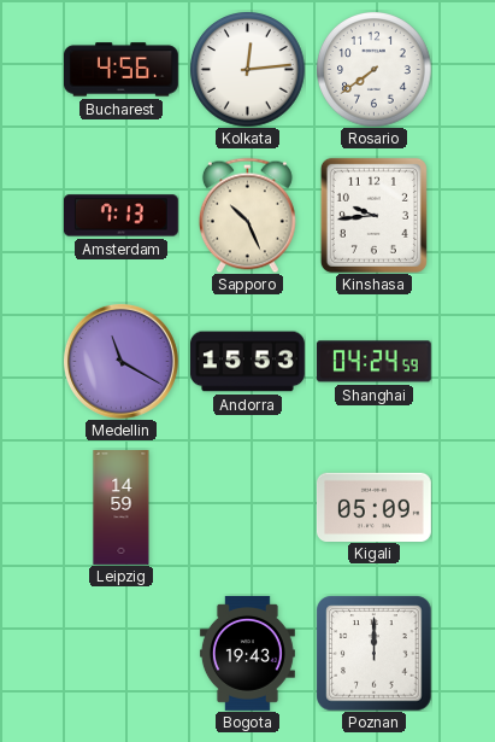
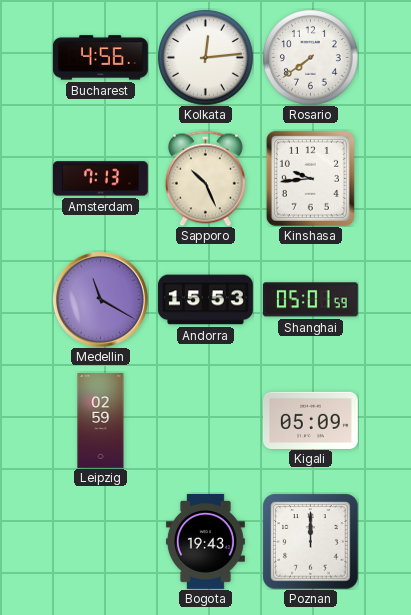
Shanghai: 04:24 -> 05:01 (310, 300)
Leipzig: 14:59 -> 02:59 (101, 421)
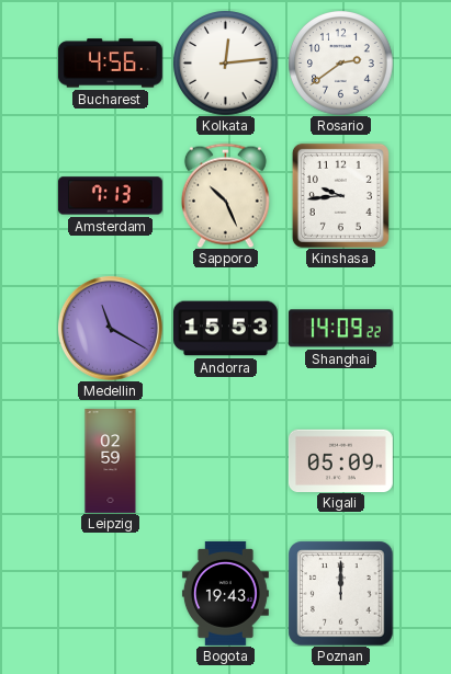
Rosario: 7:39 -> 2:39 (340, 62)
Shanghai: 05:01 -> 14:09 (340, 329)
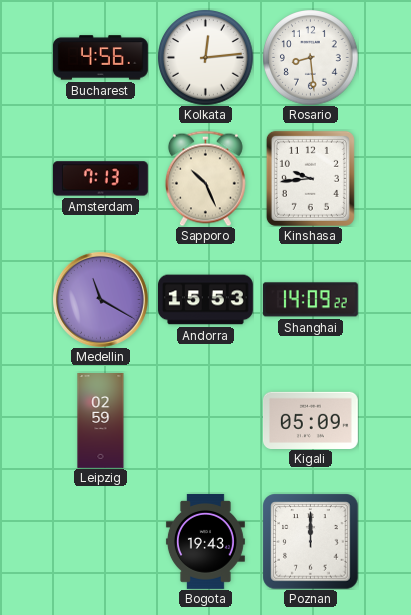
Rosario: 2:39 -> 8:29 (310, 57)
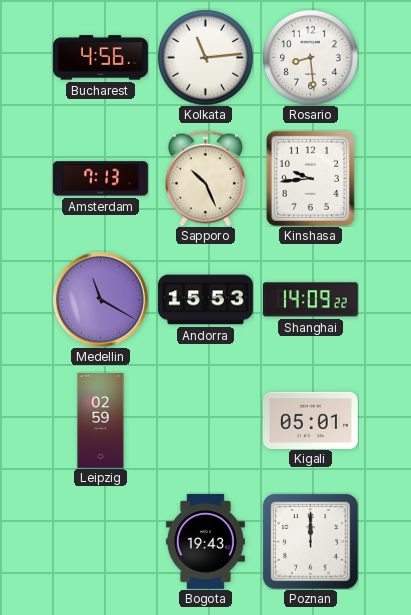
Kolkata: 12:14 -> 11:14 (205, 57)
Kigali: 05:09 -> 05:01 (310, 420)
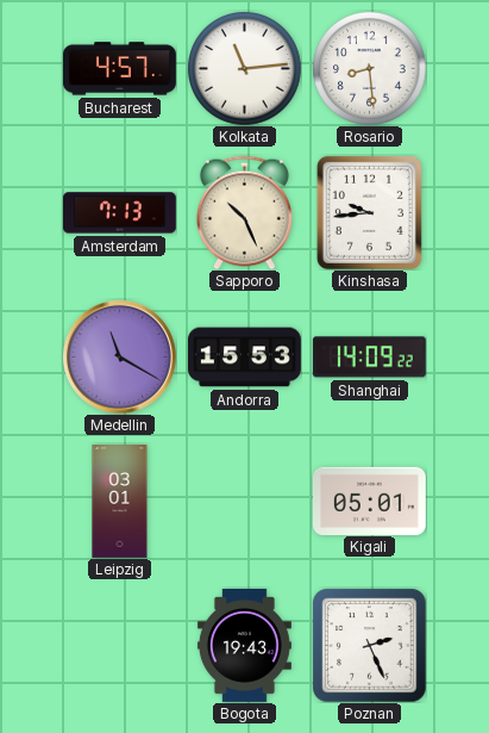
Bucharest: 4:56 -> 4:57 (120, 69)
Leipzig: 02:59 -> 03:01 (120, 502)
Poznan: 12:00 -> 2:26 (369, 645)
